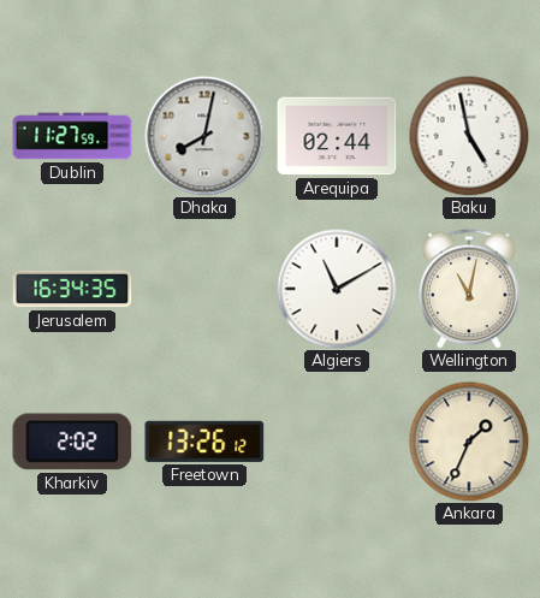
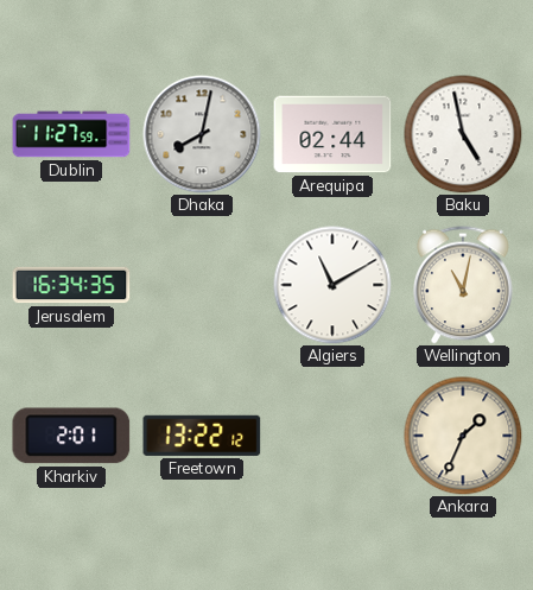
Kharkiv: 2:02 -> 2:01 (71, 436)
Freetown: 13:26 -> 13:22 (202, 436)
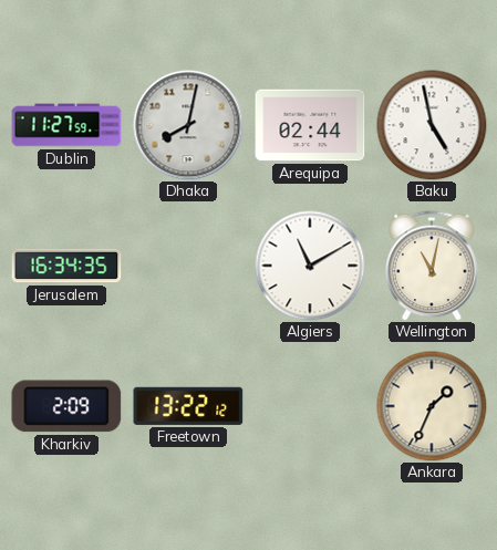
Kharkiv: 2:01 -> 2:09 (66, 406)
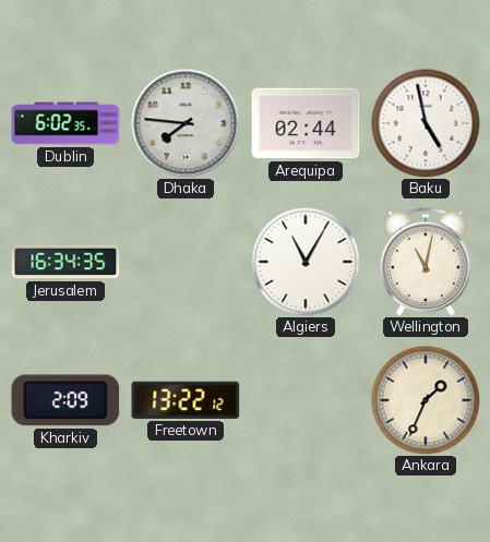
Dublin: 11:27 -> 6:02 (65, 123)
Dhaka: 8:02 -> 7:46 (186, 123)
Algiers: 11:10 -> 11:05 (306, 262)
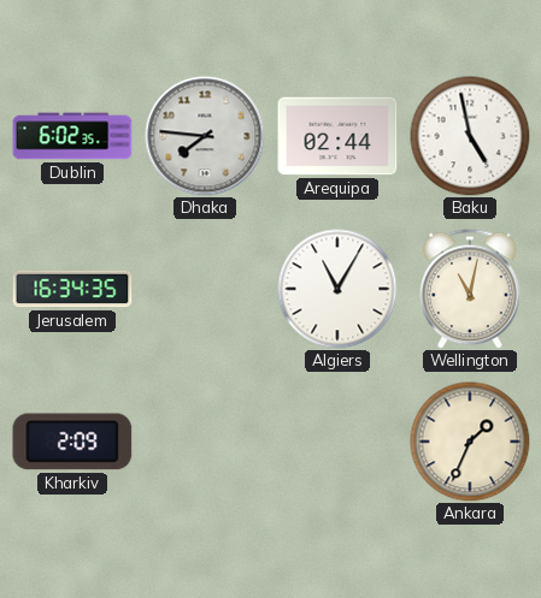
Freetown: 13:22 -> none (186, 400)
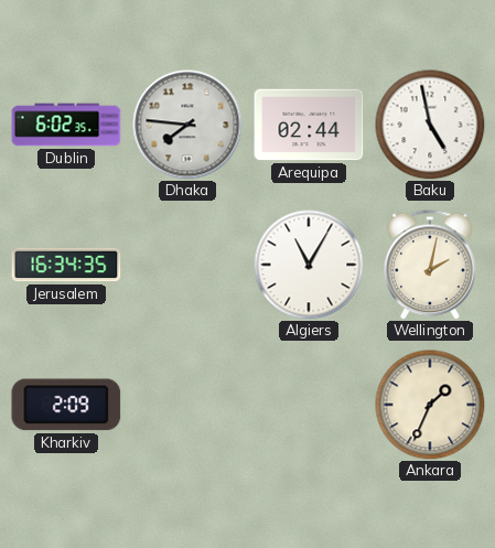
Wellington: 11:02 -> 2:02 (431, 265)
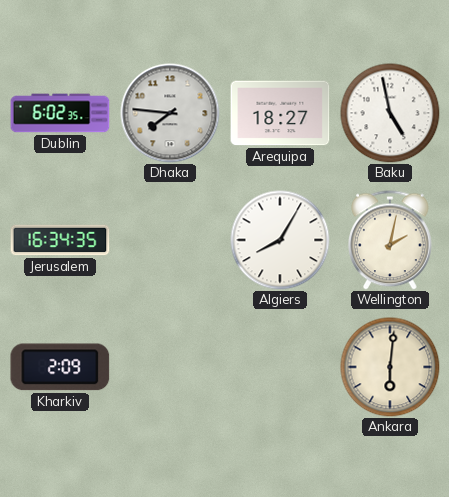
Arequipa: 02:44 -> 18:27 (280, 113)
Algiers: 11:05 -> 8:05 (280, 240)
Ankara: 1:34 -> 6:01 (390, 367)
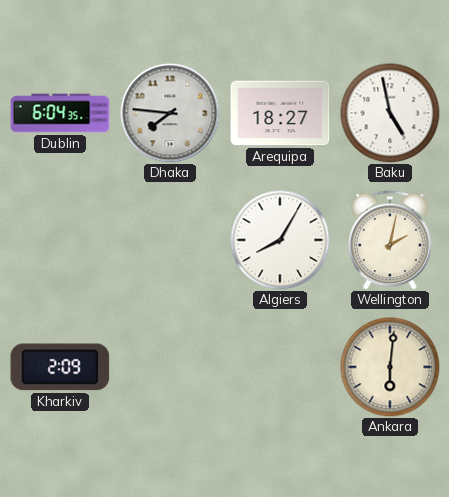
Dublin: 6:02 -> 6:04 (60, 113)
Jerusalem: 16:34 -> none (60, 240)
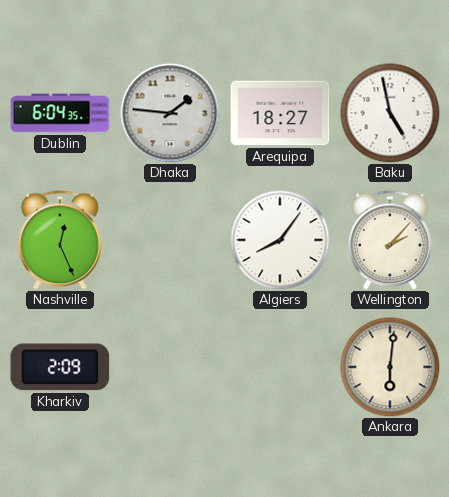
Dhaka: 7:46 -> 1:46 (170, 113)
Nashville: none -> 12:26 (61, 240)
Algiers: 8:05 -> 8:06 (280, 240)
Wellington: 2:02 -> 2:07 (391, 240)
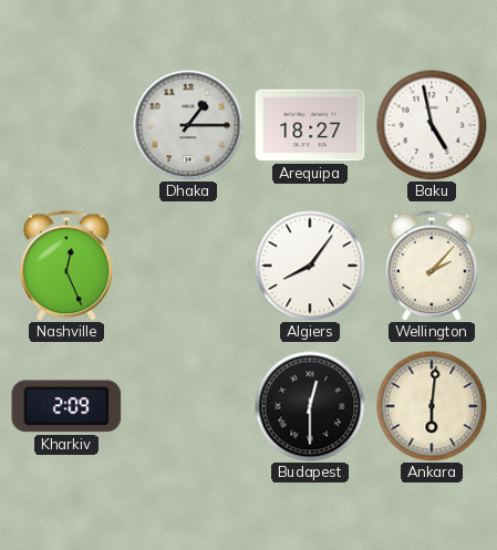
Dublin: 6:04 -> none (60, 113)
Dhaka: 1:46 -> 1:15 (188, 125)
Budapest: none -> 12:30 (310, 406)
